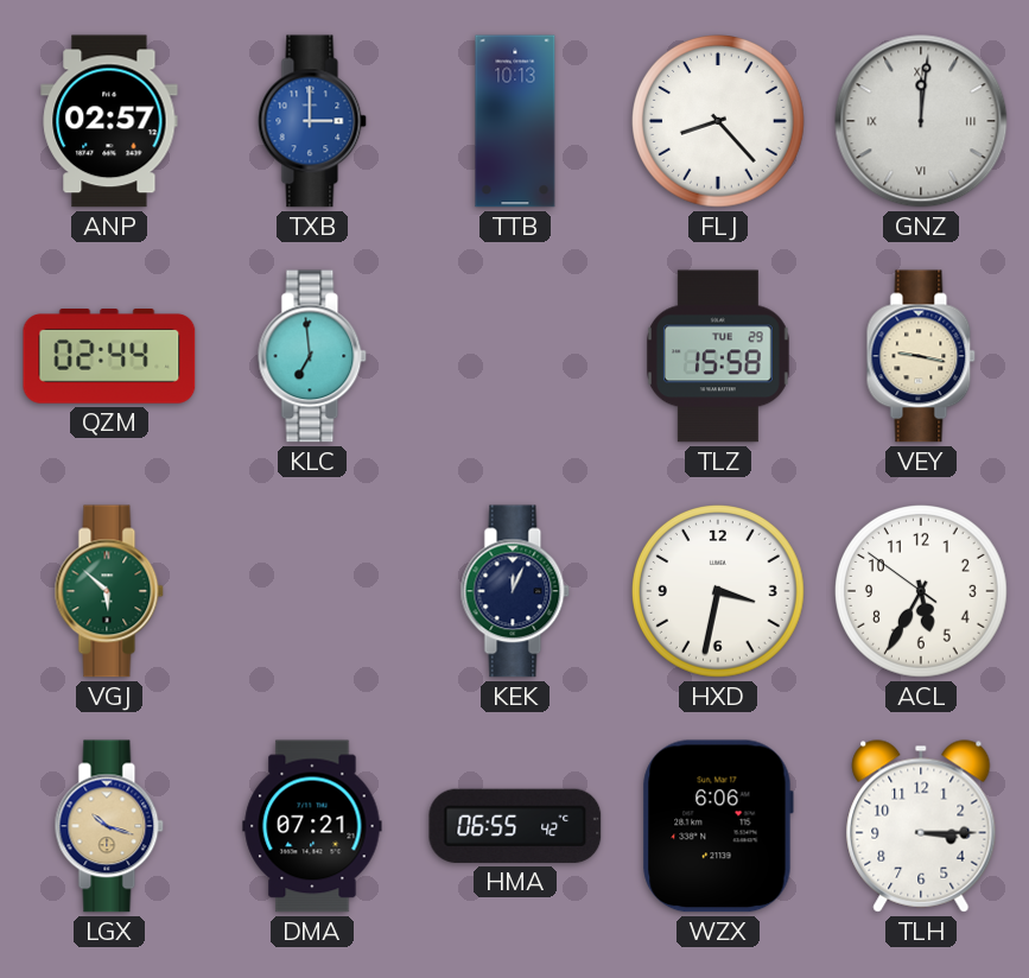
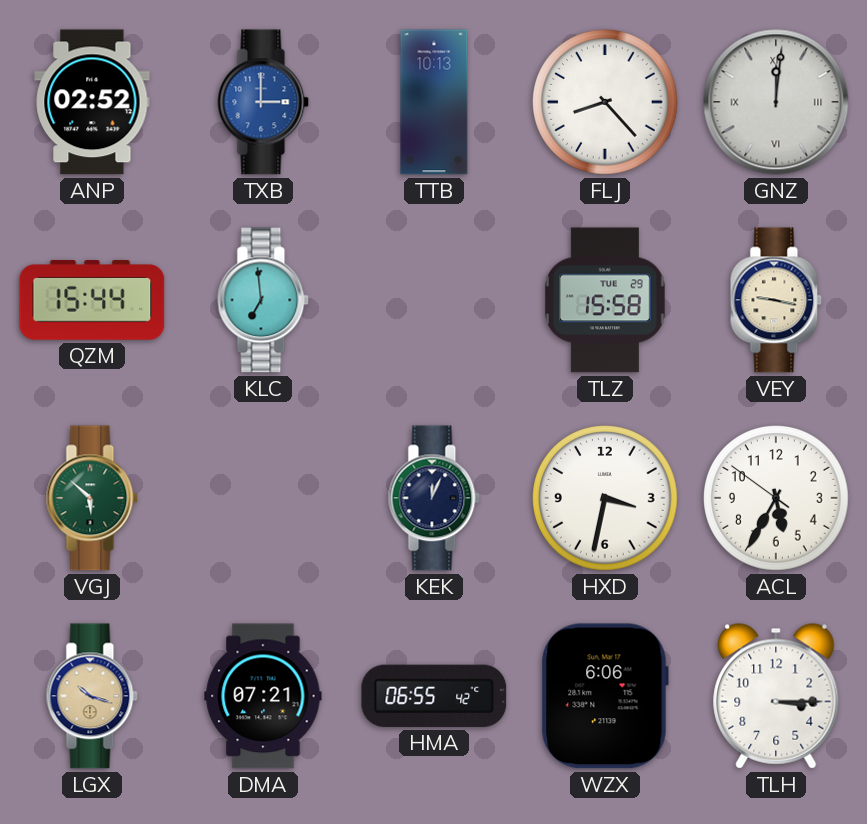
ANP: 02:57 -> 02:52 (92, 102)
QZM: 02:44 -> 15:44 (92, 301)
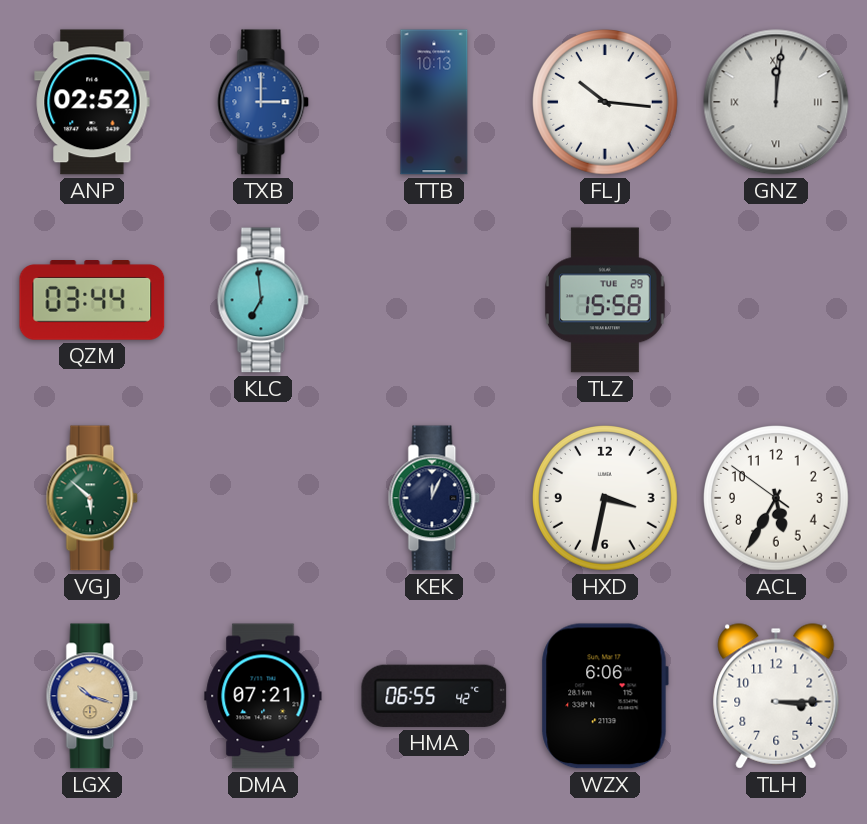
FLJ: 8:23 -> 10:16 (606, 103)
QZM: 15:44 -> 03:44 (92, 301)
VEY: 9:17 -> none (776, 300)
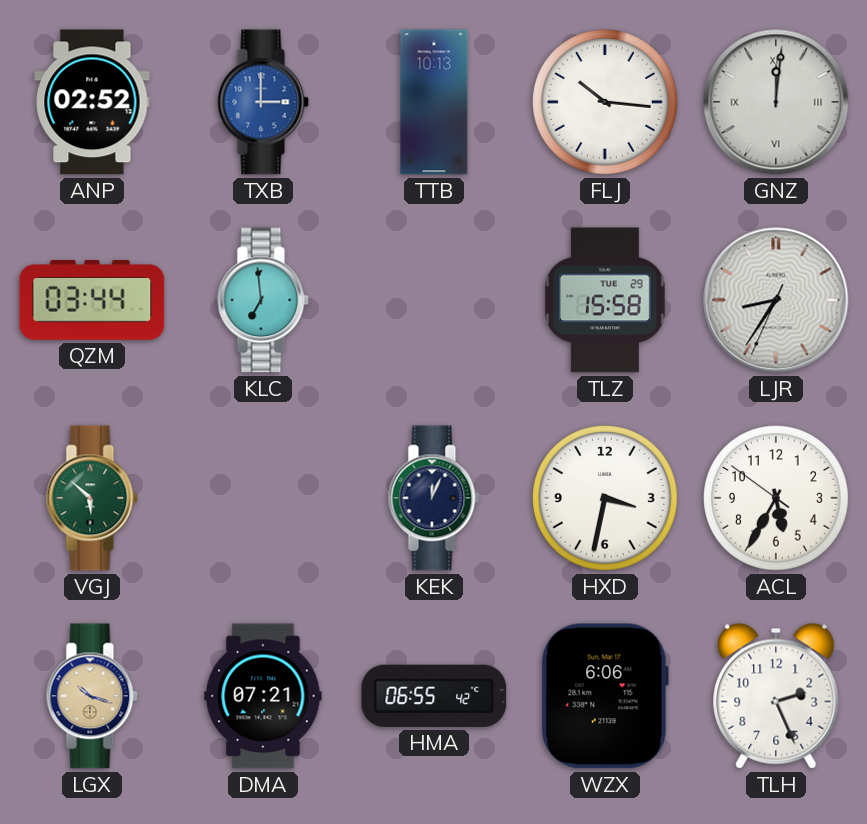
LJR: none -> 8:35 (776, 300)
TLH: 3:15 -> 2:26 (776, 696)
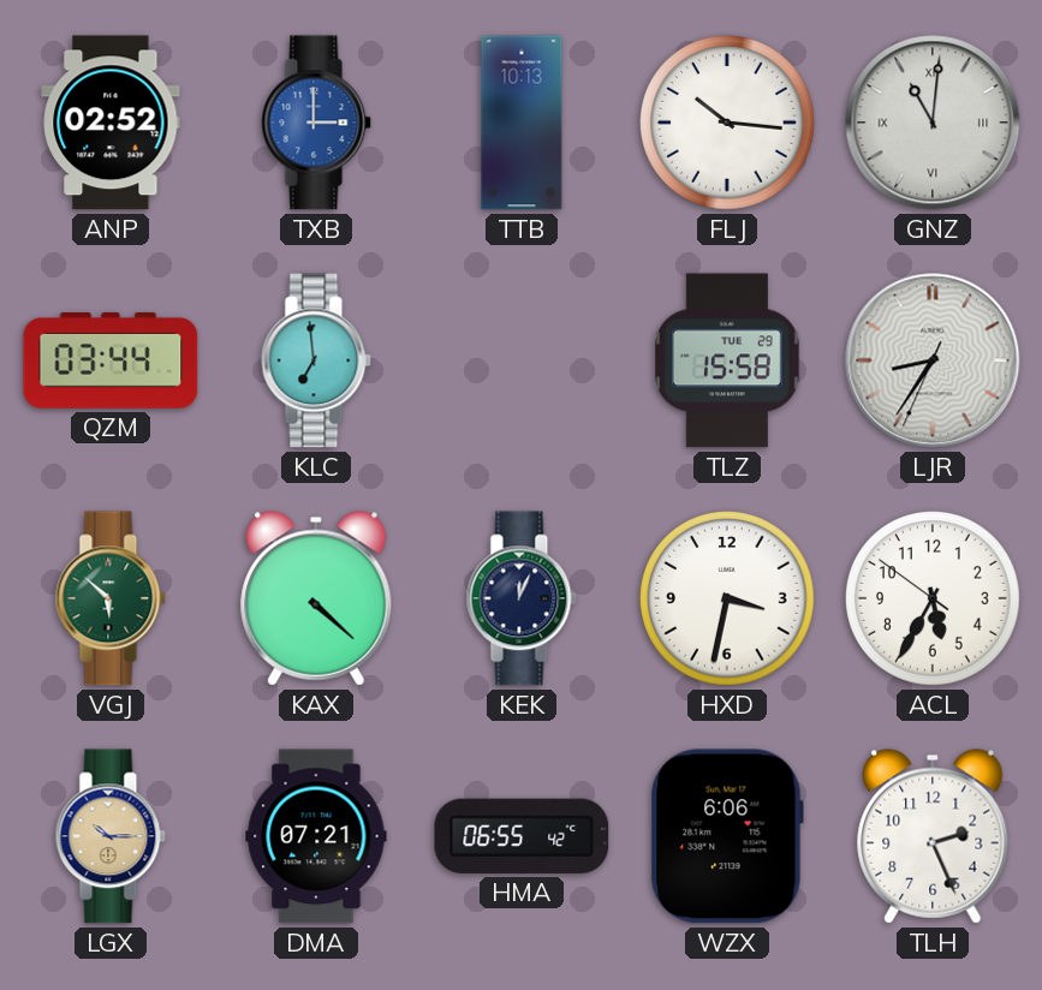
GNZ: 12:01 -> 11:01 (933, 123)
KAX: none -> 4:22 (316, 598)
LGX: 10:18 -> 10:15 (111, 836)
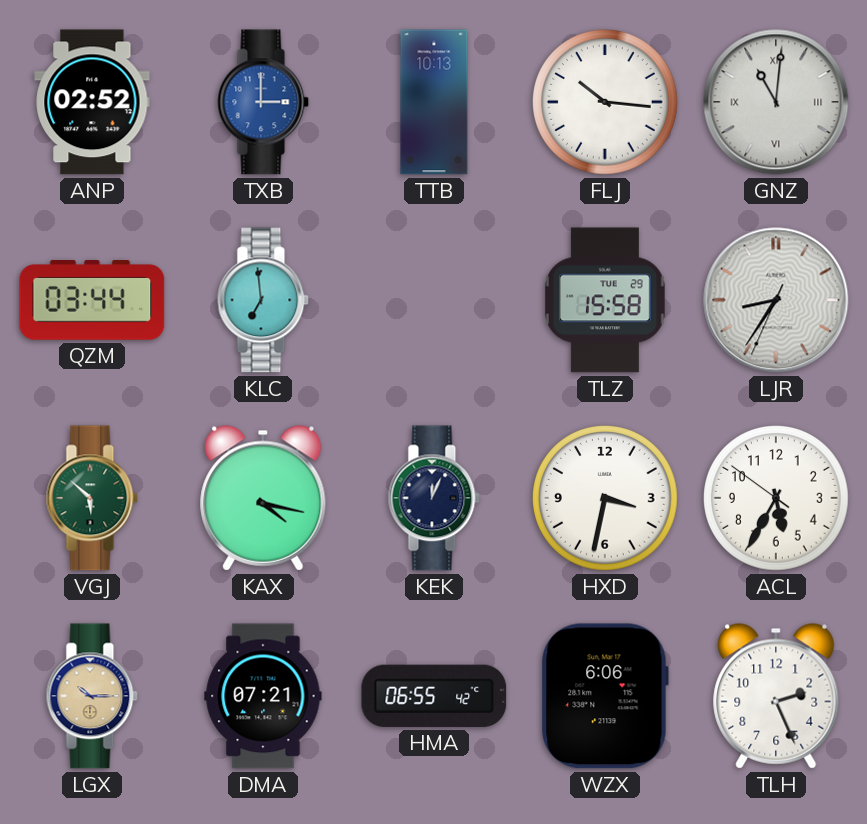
KAX: 4:22 -> 4:17 (263, 498)
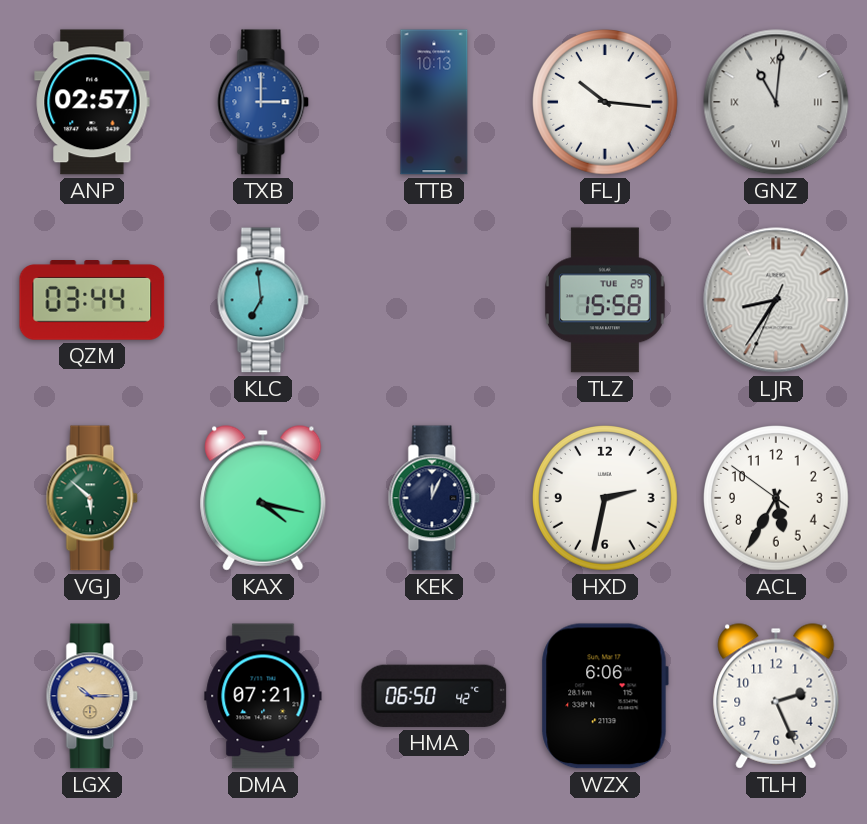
ANP: 02:52 -> 02:57 (92, 102)
HXD: 3:32 -> 2:32 (606, 499)
HMA: 06:55 -> 06:50 (434, 696)
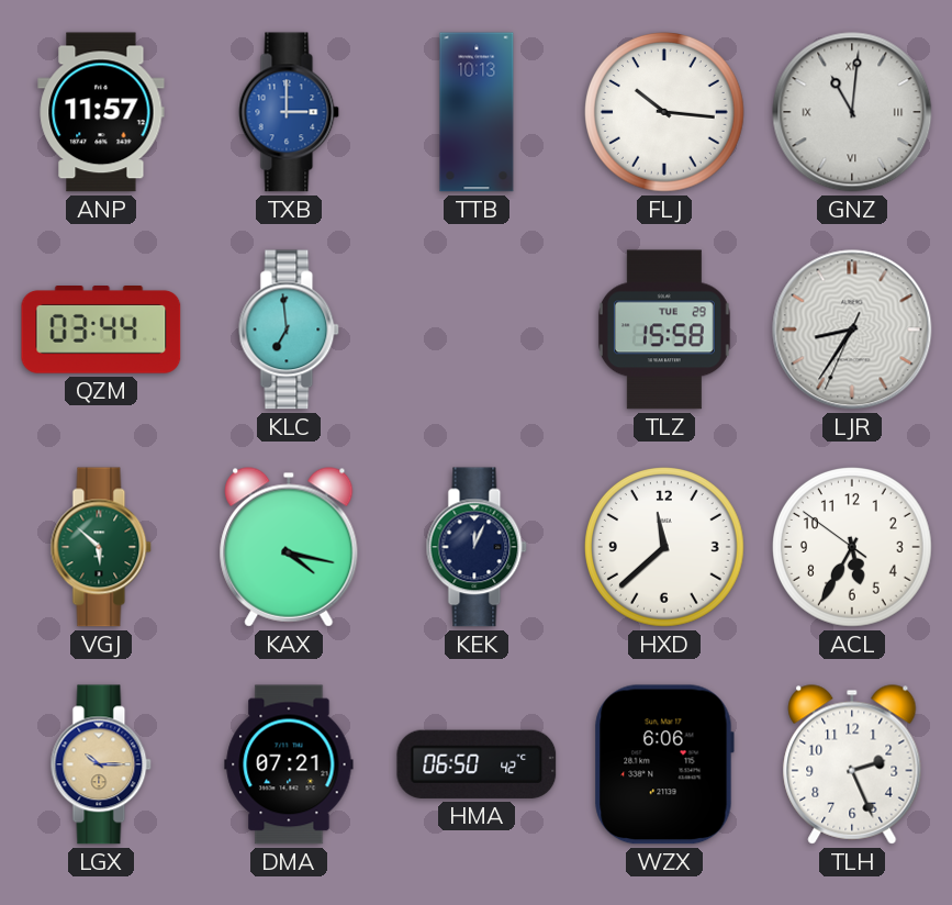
ANP: 02:57 -> 11:57 (101, 112)
HXD: 2:32 -> 11:38 (665, 548)
